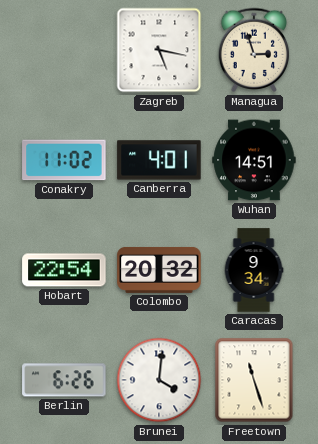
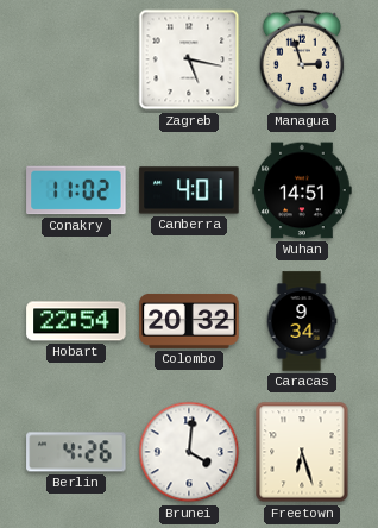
Berlin: 6:26 -> 4:26 (76, 452)
Freetown: 11:27 -> 6:27 (302, 452)
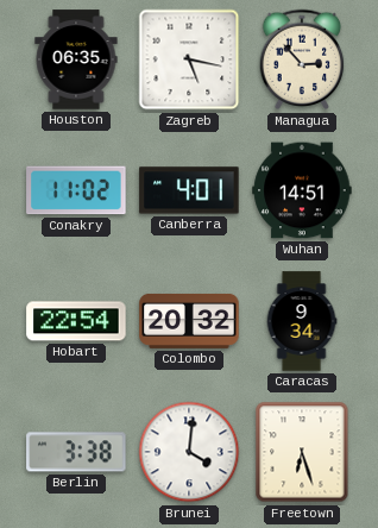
Houston: none -> 06:35 (76, 59)
Managua: 2:57 -> 2:53 (302, 59)
Berlin: 4:26 -> 3:38 (76, 452)
